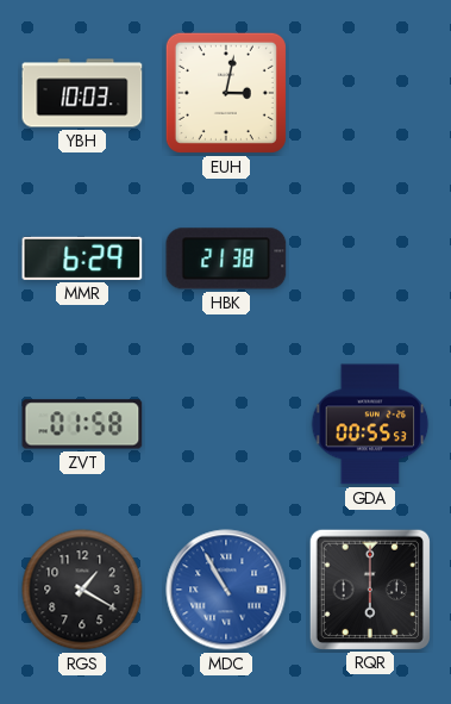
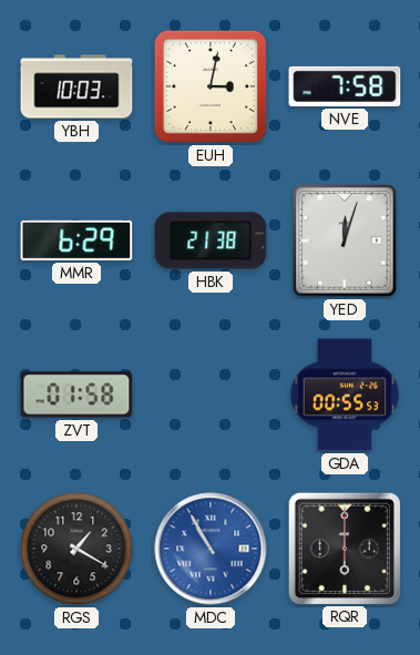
NVE: none -> 7:58 (345, 86)
YED: none -> 12:03 (345, 240)
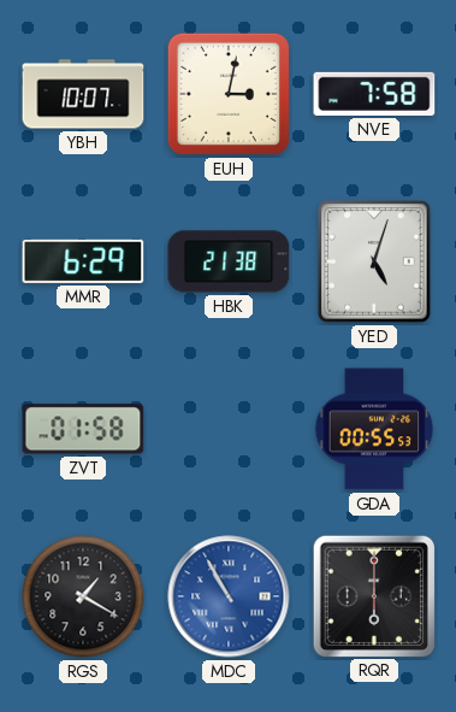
YBH: 10:03 -> 10:07 (83, 94)
YED: 12:03 -> 5:03 (374, 261)
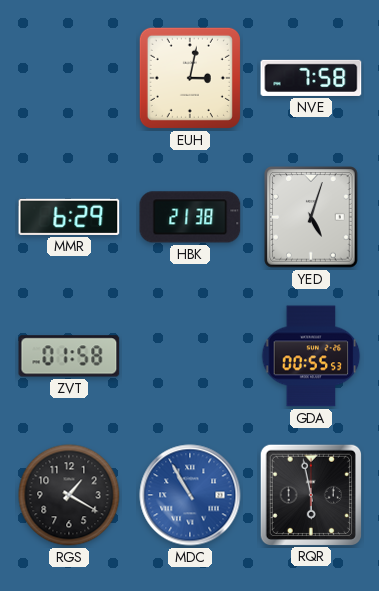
YBH: 10:07 -> none (83, 94)
RQR: 6:00 -> 5:58 (310, 494)
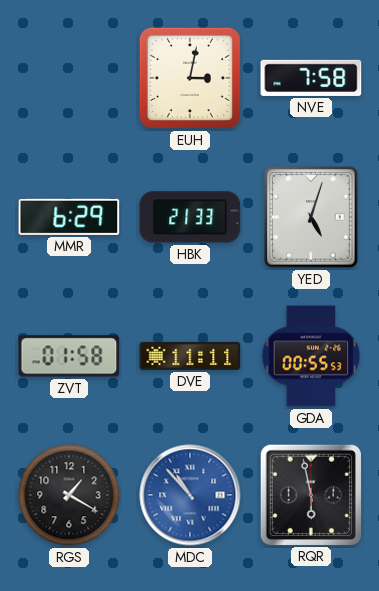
HBK: 21:38 -> 21:33 (190, 217)
DVE: none -> 11:11 (190, 356)
MDC: 10:55 -> 10:53 (190, 495)
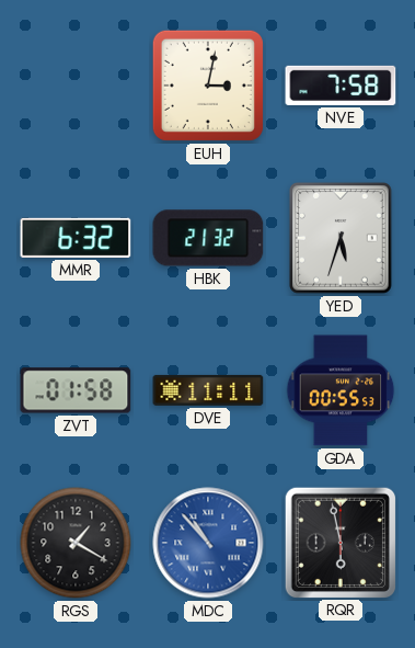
MMR: 6:29 -> 6:32 (76, 238)
HBK: 21:33 -> 21:32 (208, 238)
YED: 5:03 -> 5:33 (341, 238)
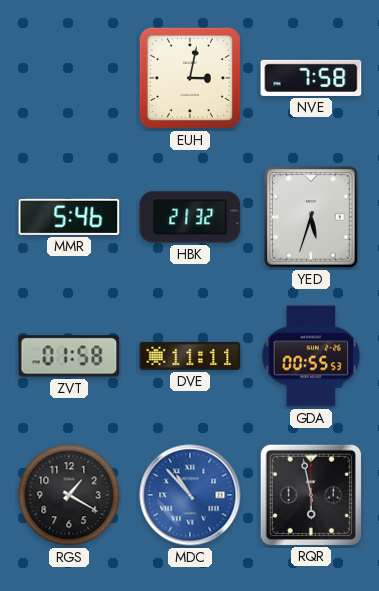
MMR: 6:32 -> 5:46 (69, 217)
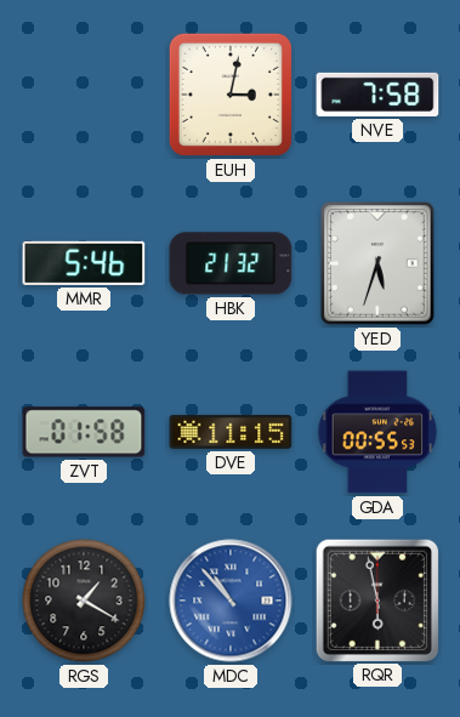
DVE: 11:11 -> 11:15 (231, 432)
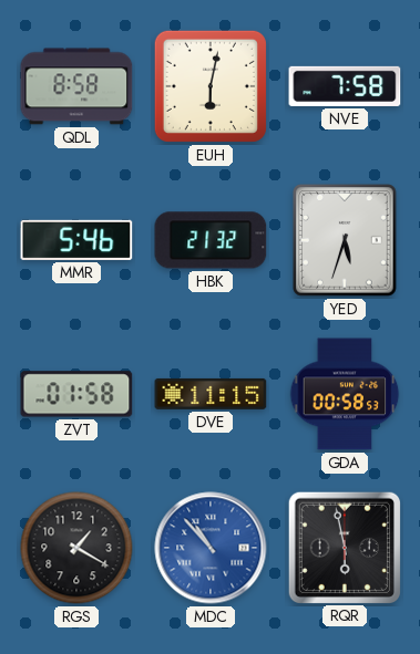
QDL: none -> 8:58 (76, 86)
EUH: 3:02 -> 6:02 (211, 86)
GDA: 00:55 -> 00:58 (345, 394)
